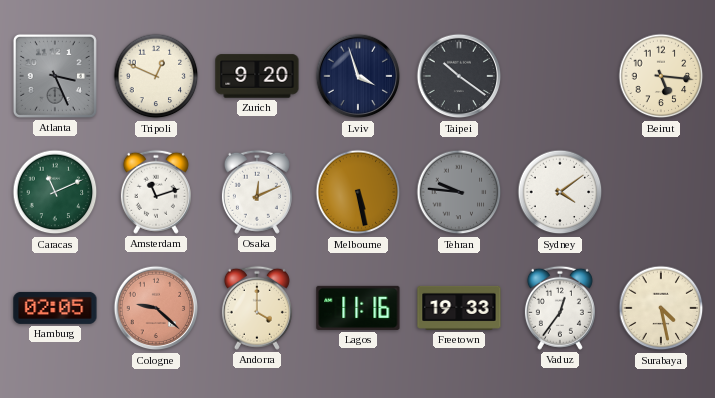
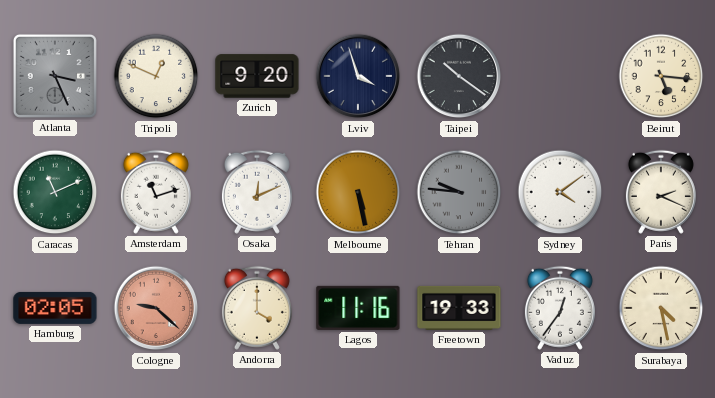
Paris: none -> 2:19 (661, 192)
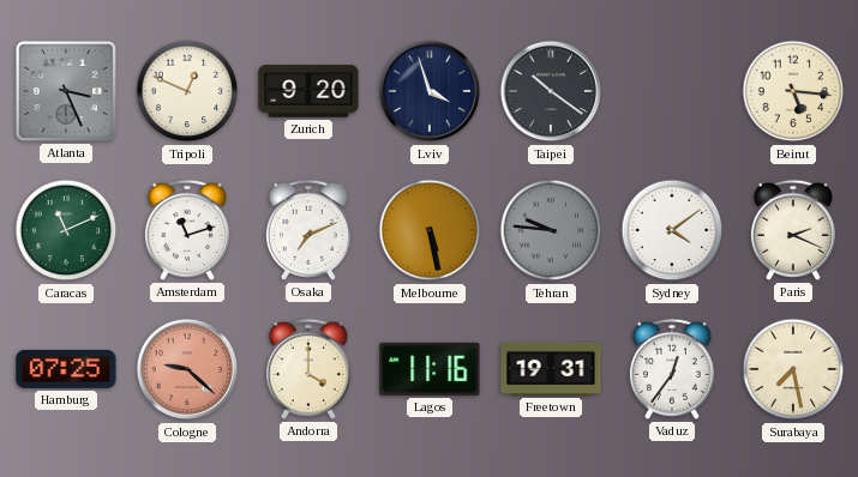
Osaka: 12:11 -> 7:11 (308, 230)
Hamburg: 02:05 -> 07:25 (66, 369)
Freetown: 19:33 -> 19:31 (551, 369)
Surabaya: 4:28 -> 7:28 (793, 369)
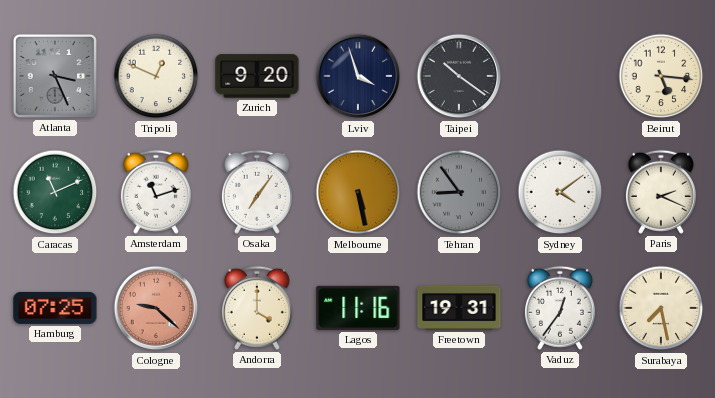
Osaka: 7:11 -> 7:06 (257, 192)
Tehran: 9:46 -> 8:54 (459, 192)
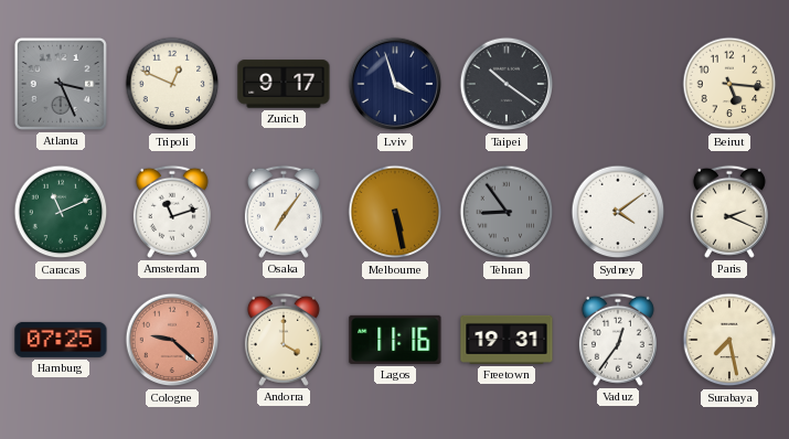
Zurich: 9:20 -> 9:17 (284, 84)
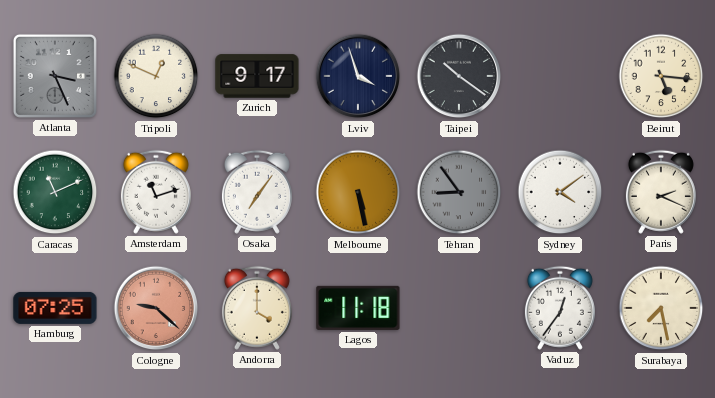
Lagos: 11:16 -> 11:18 (358, 308)
Freetown: 19:31 -> none (507, 340)
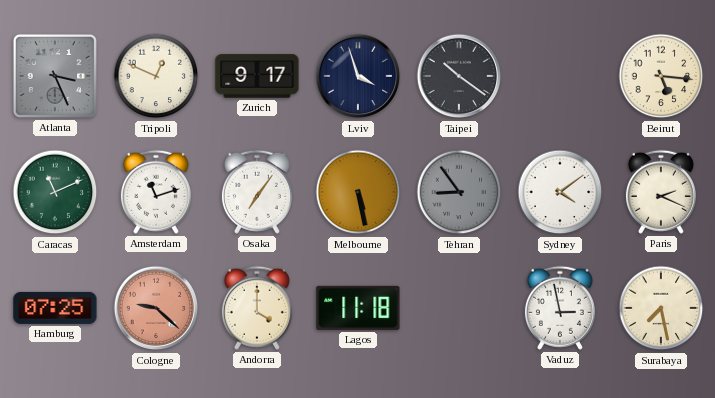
Vaduz: 12:36 -> 2:58 (560, 308)
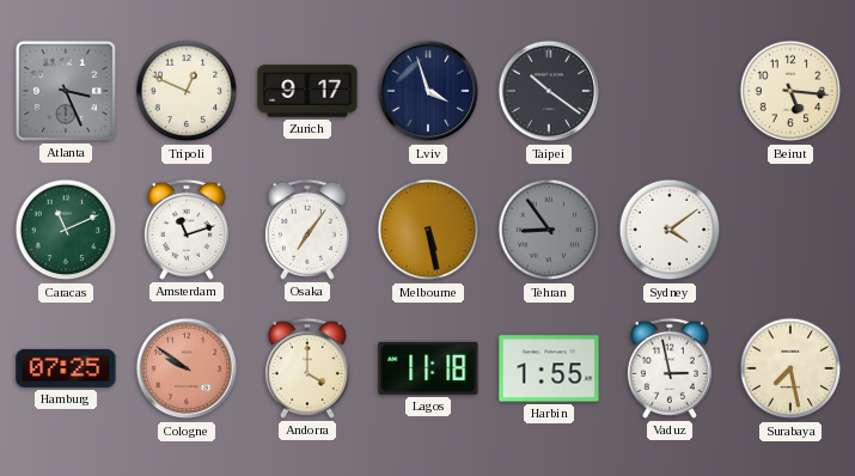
Paris: 2:19 -> none (661, 192)
Cologne: 9:22 -> 9:51 (187, 368)
Harbin: none -> 1:55 (549, 368)
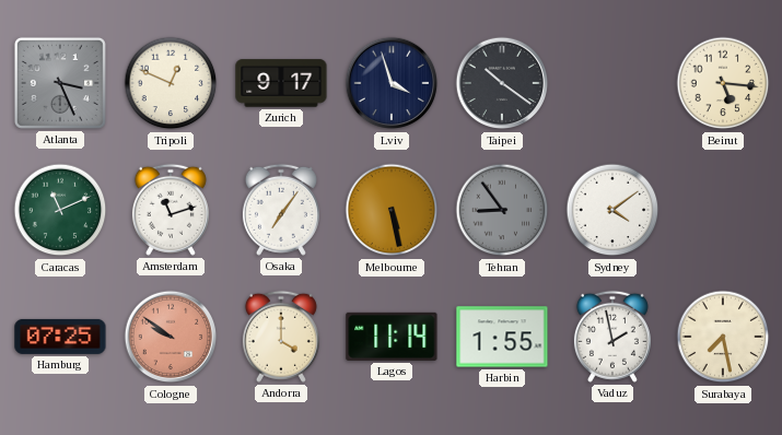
Lagos: 11:18 -> 11:14 (392, 337)
Vaduz: 2:58 -> 1:58 (612, 337)
